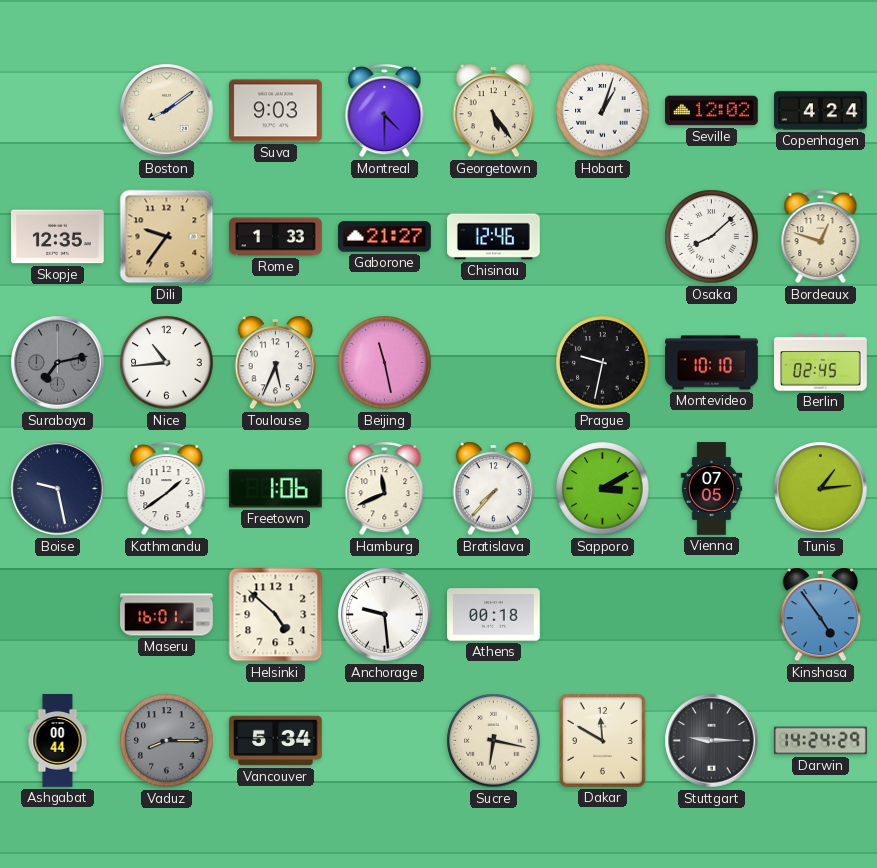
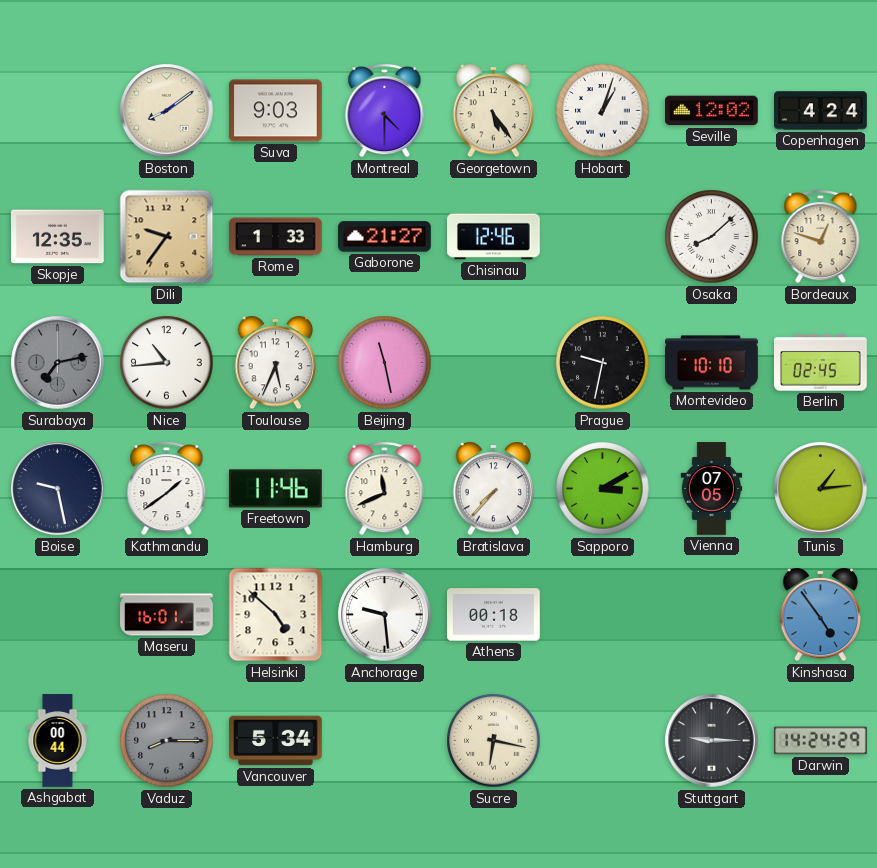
Freetown: 1:06 -> 11:46 (276, 489)
Dakar: 11:50 -> none (603, 741)
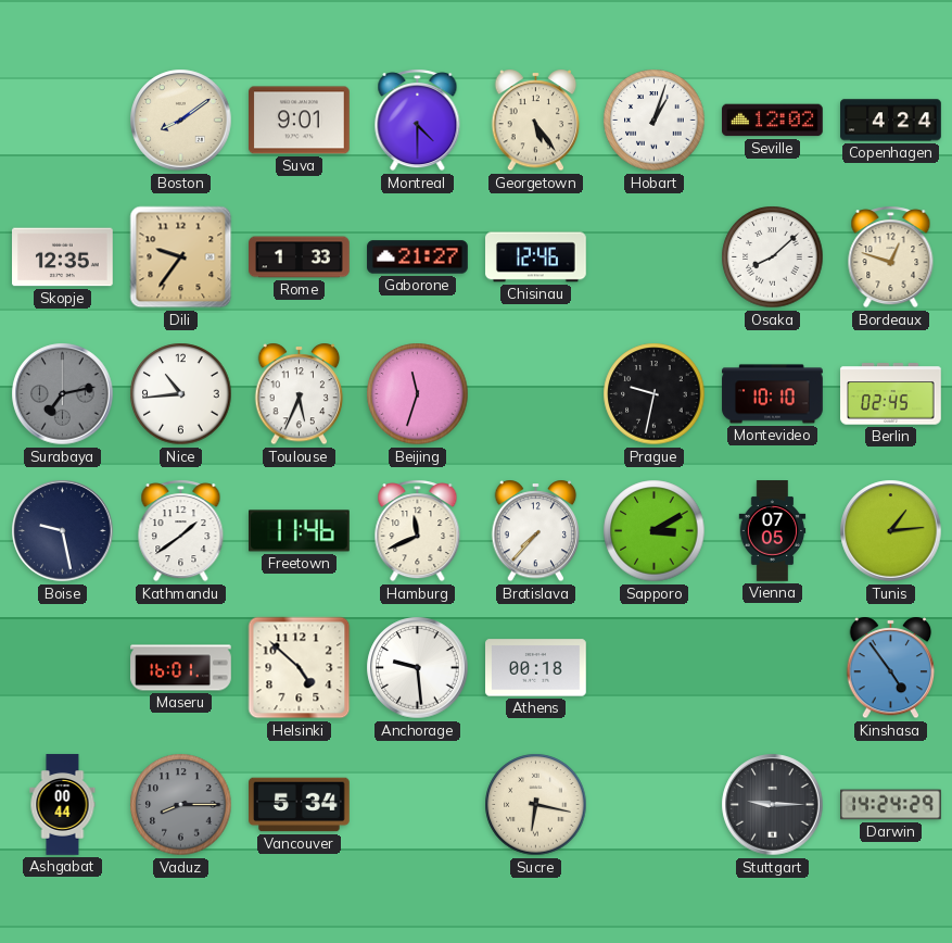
Suva: 9:03 -> 9:01 (300, 121)
Beijing: 11:28 -> 11:33 (418, 394)
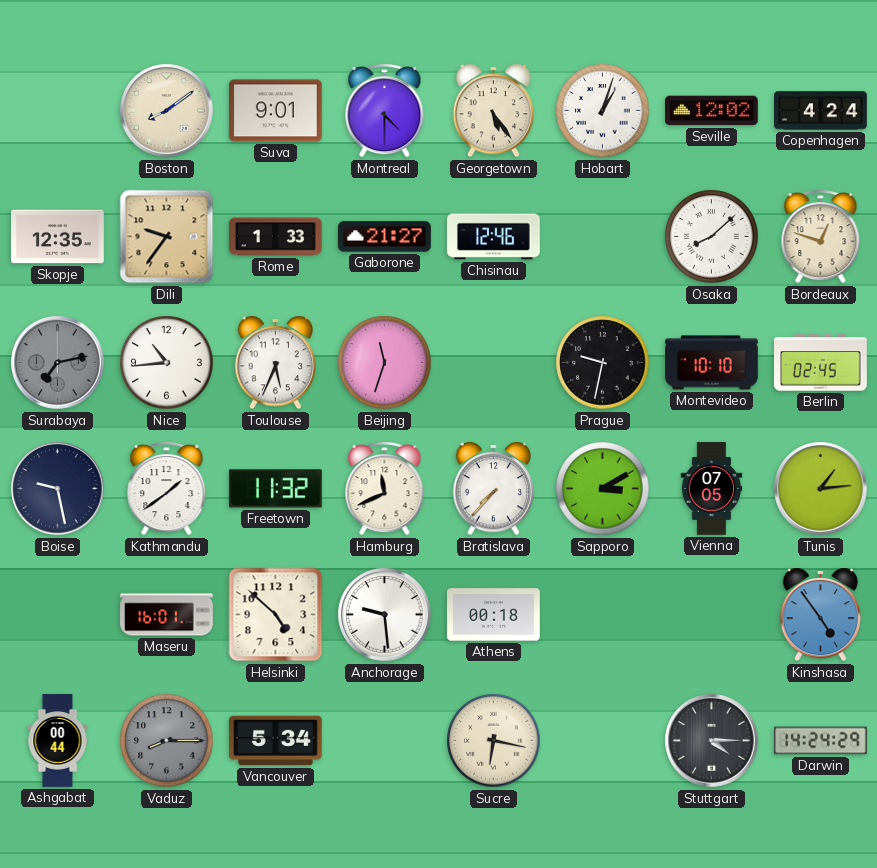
Freetown: 11:46 -> 11:32 (276, 489)
Stuttgart: 9:15 -> 4:15 (712, 741)
